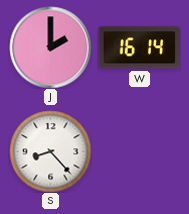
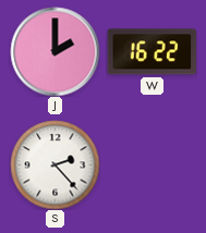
W: 16:14 -> 16:22 (152, 52)
S: 8:23 -> 2:23 (54, 164)
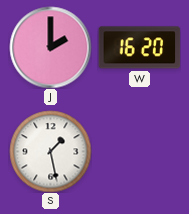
W: 16:22 -> 16:20 (139, 48)
S: 2:23 -> 1:28 (50, 151)
